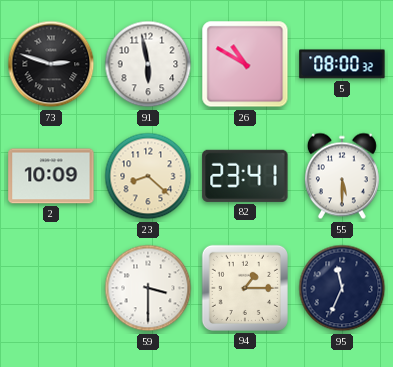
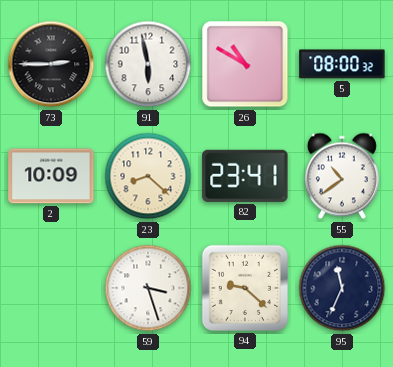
73: 2:48 -> 2:45 (51, 64)
55: 5:30 -> 10:39 (342, 176)
59: 3:30 -> 3:27 (148, 288)
94: 1:15 -> 9:22 (245, 288)
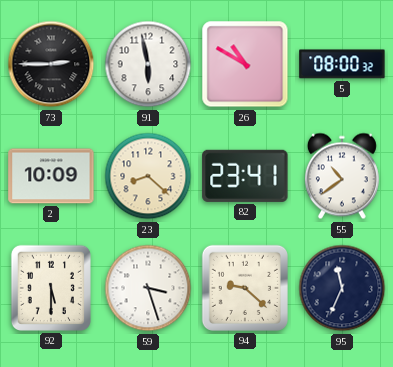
92: none -> 5:30 (51, 288)
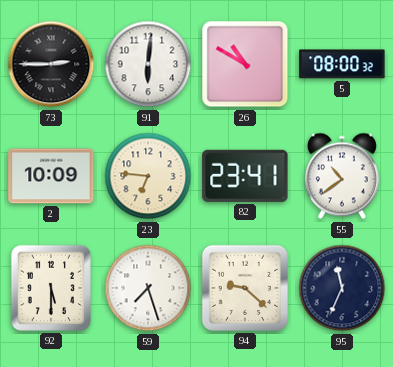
91: 5:58 -> 6:01 (148, 64)
23: 8:22 -> 6:46 (148, 176)
59: 3:27 -> 7:27 (148, 288)
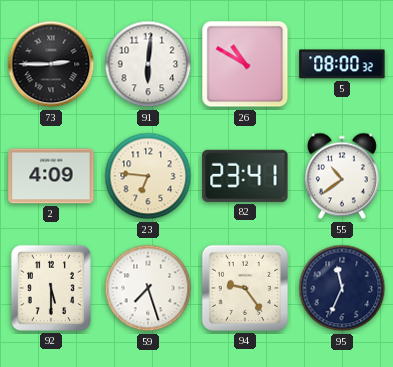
2: 10:09 -> 4:09 (51, 176)
94: 9:22 -> 9:24 (245, 288)
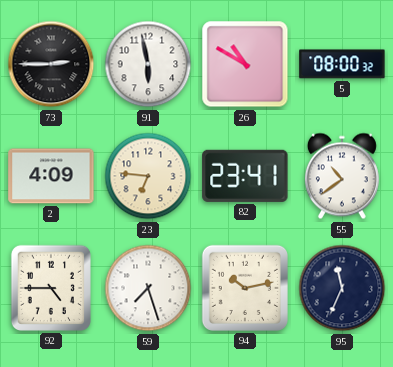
91: 6:01 -> 5:58 (148, 64)
92: 5:30 -> 4:45 (51, 288)
94: 9:24 -> 10:13 (245, 288)
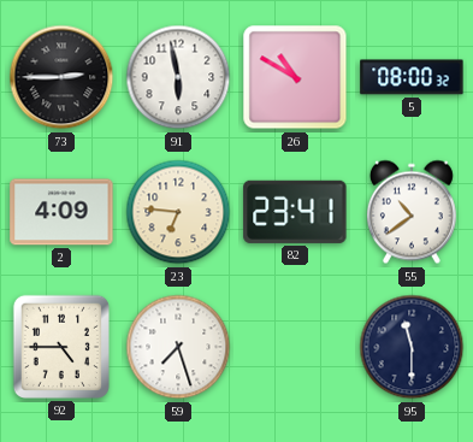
94: 10:13 -> none (245, 288)
95: 11:34 -> 11:30 (412, 347)
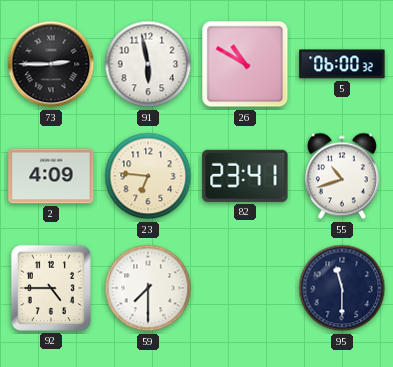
5: 08:00 -> 06:00 (342, 64)
55: 10:39 -> 10:42 (342, 176)
59: 7:27 -> 7:30 (148, 288)
